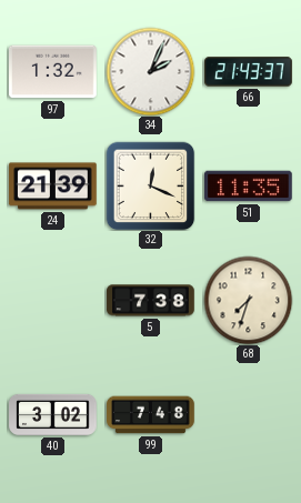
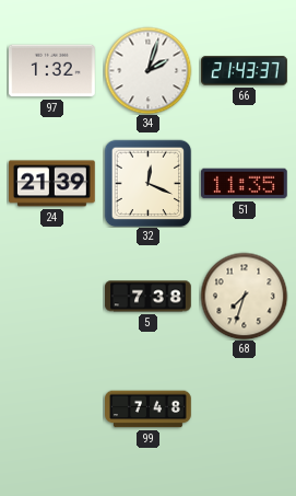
34: 2:04 -> 2:03 (147, 70)
40: 3:02 -> none (53, 414)
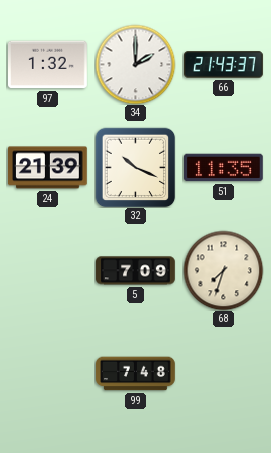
34: 2:03 -> 2:00 (135, 64)
32: 12:19 -> 10:19 (135, 167)
5: 7:38 -> 7:09 (136, 271)
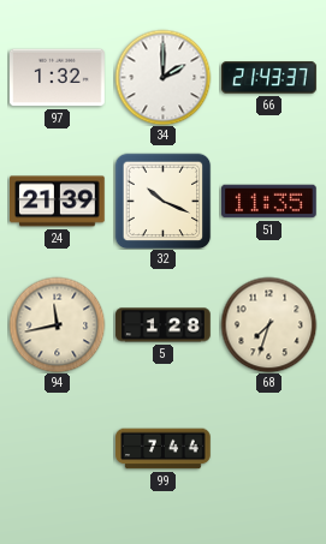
94: none -> 11:43 (57, 324)
5: 7:09 -> 1:28 (164, 325)
99: 7:48 -> 7:44 (164, 449)
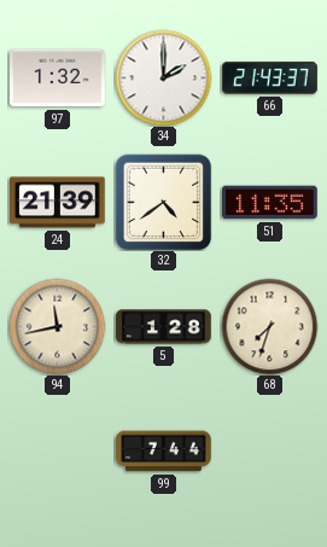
32: 10:19 -> 4:39 (163, 202)
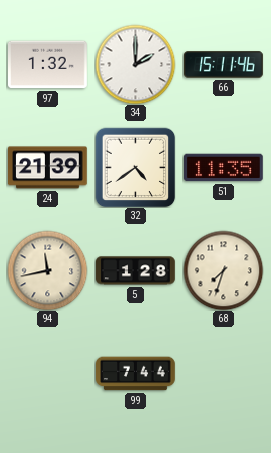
66: 21:43 -> 15:11 (224, 65)
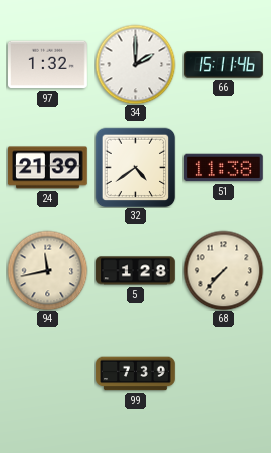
51: 11:35 -> 11:38 (224, 168)
68: 7:33 -> 7:37 (223, 270)
99: 7:44 -> 7:39 (136, 374)
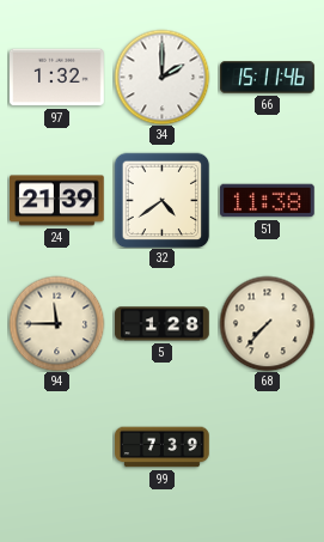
94: 11:43 -> 11:45 (56, 323)
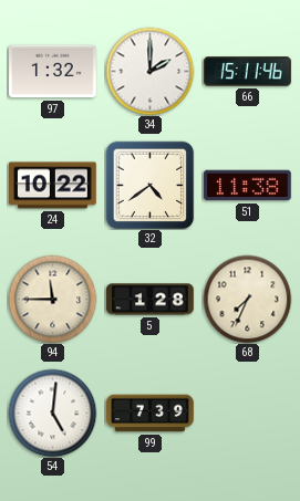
24: 21:39 -> 10:22 (53, 186)
68: 7:37 -> 7:34 (247, 299)
54: none -> 5:01 (52, 413)
